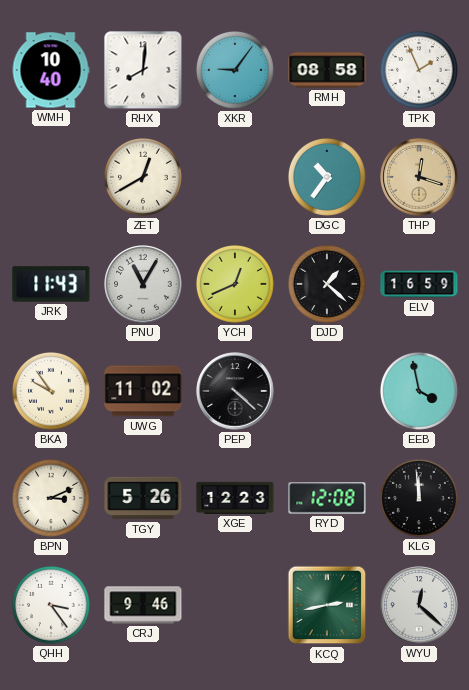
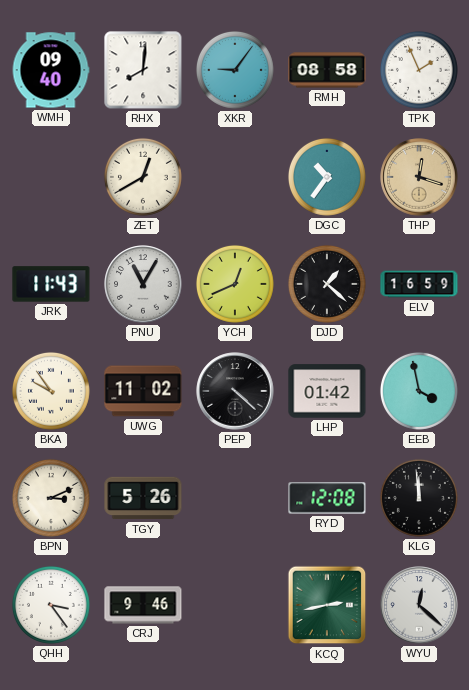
WMH: 10:40 -> 09:40 (51, 70)
LHP: none -> 01:42 (327, 391)
XGE: 12:23 -> none (235, 498)
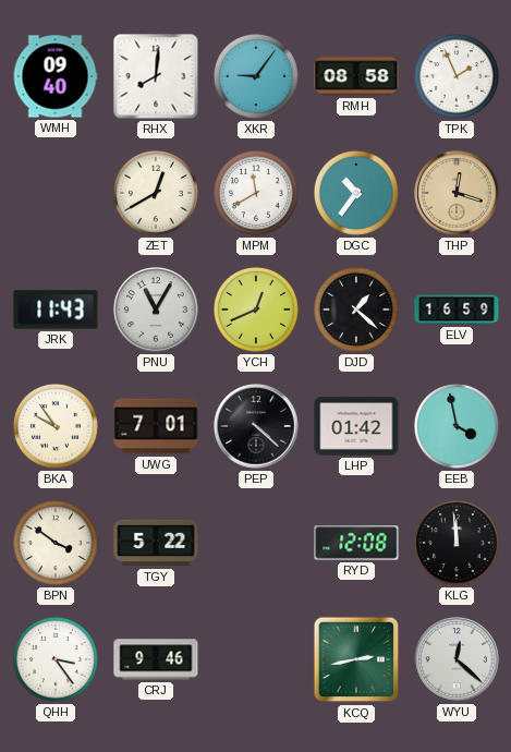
MPM: none -> 11:40 (256, 193)
UWG: 11:02 -> 7:01 (156, 426)
BPN: 3:11 -> 3:51 (56, 543)
TGY: 5:26 -> 5:22 (156, 543)
